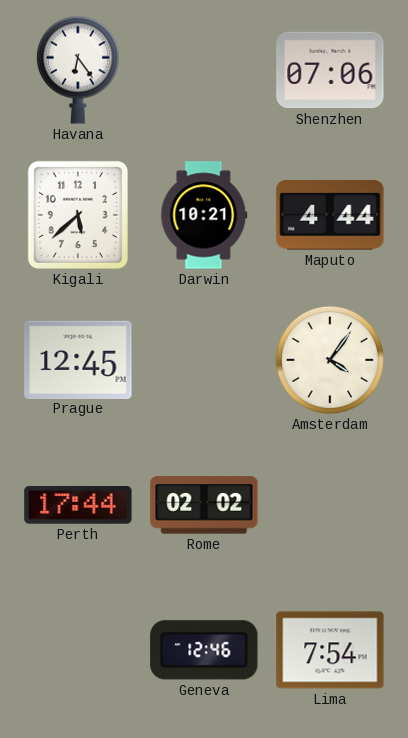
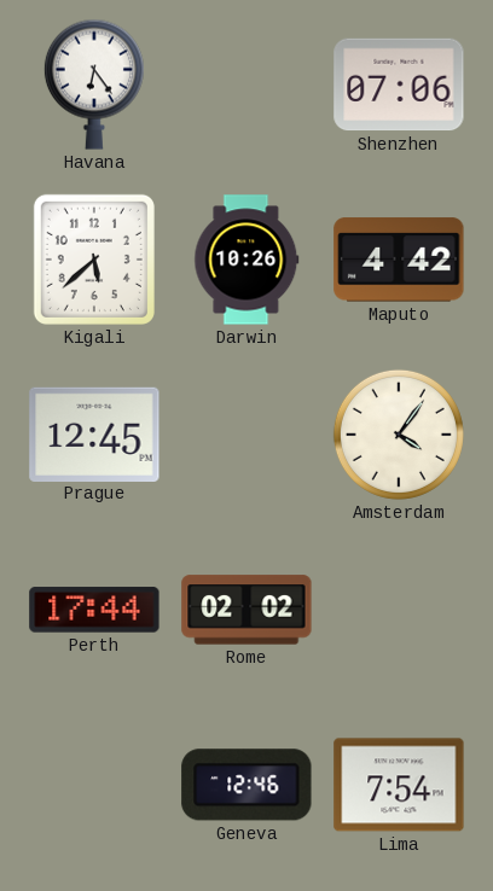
Darwin: 10:21 -> 10:26 (246, 260)
Maputo: 4:44 -> 4:42 (399, 260)
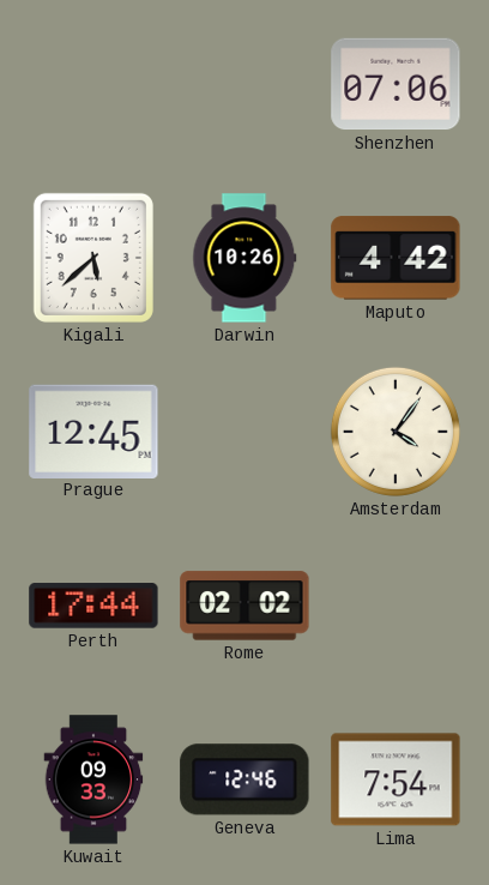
Havana: 6:24 -> none (94, 85)
Kuwait: none -> 09:33 (93, 779)
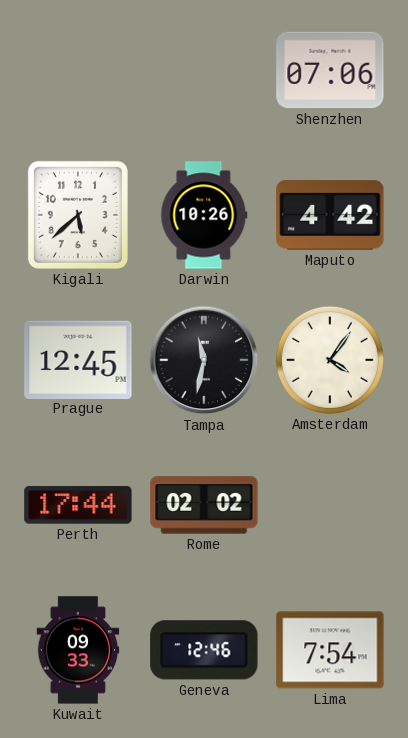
Tampa: none -> 11:32 (204, 360)
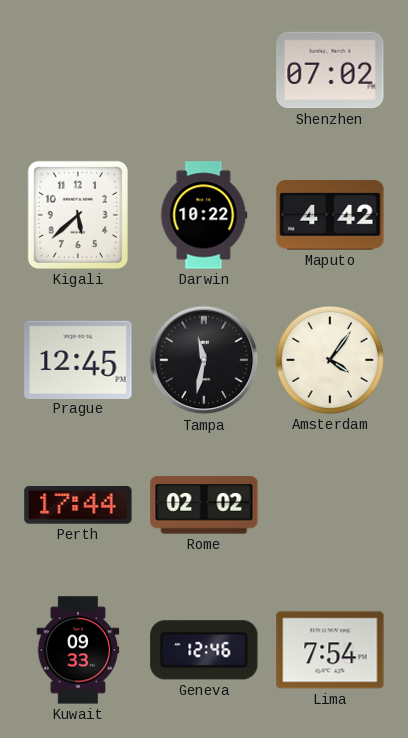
Shenzhen: 07:06 -> 07:02 (330, 70)
Darwin: 10:26 -> 10:22 (204, 215)
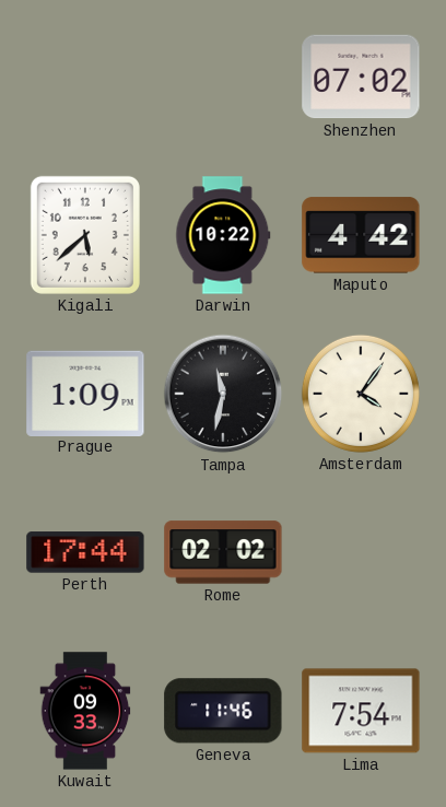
Prague: 12:45 -> 1:09 (85, 393)
Geneva: 12:46 -> 11:46 (223, 711)
